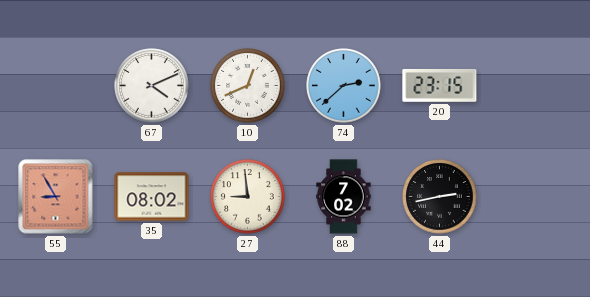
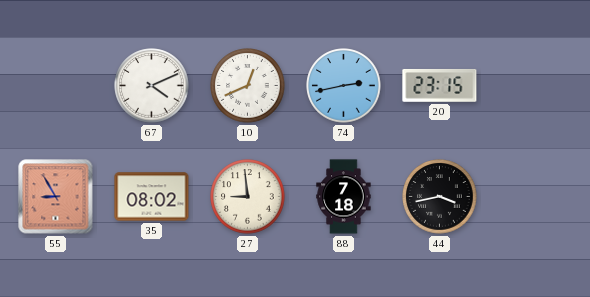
74: 2:38 -> 2:43 (344, 86)
88: 7:02 -> 7:18 (344, 197)
44: 2:43 -> 3:43 (440, 197)
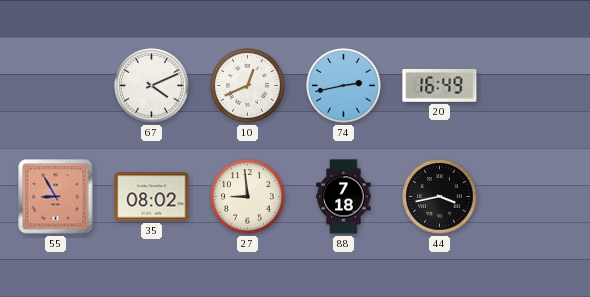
20: 23:15 -> 16:49 (440, 86)
